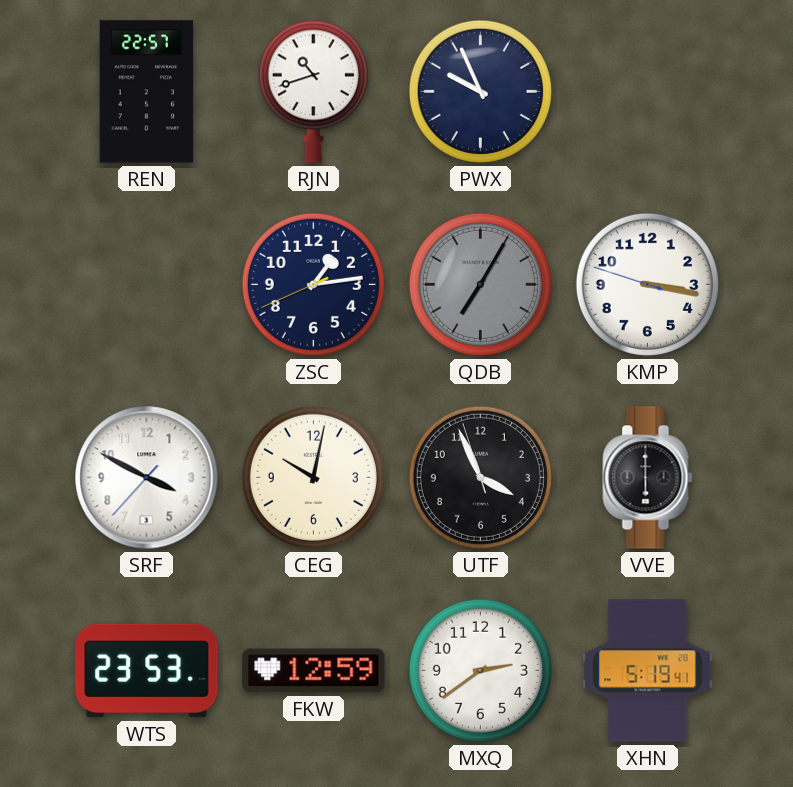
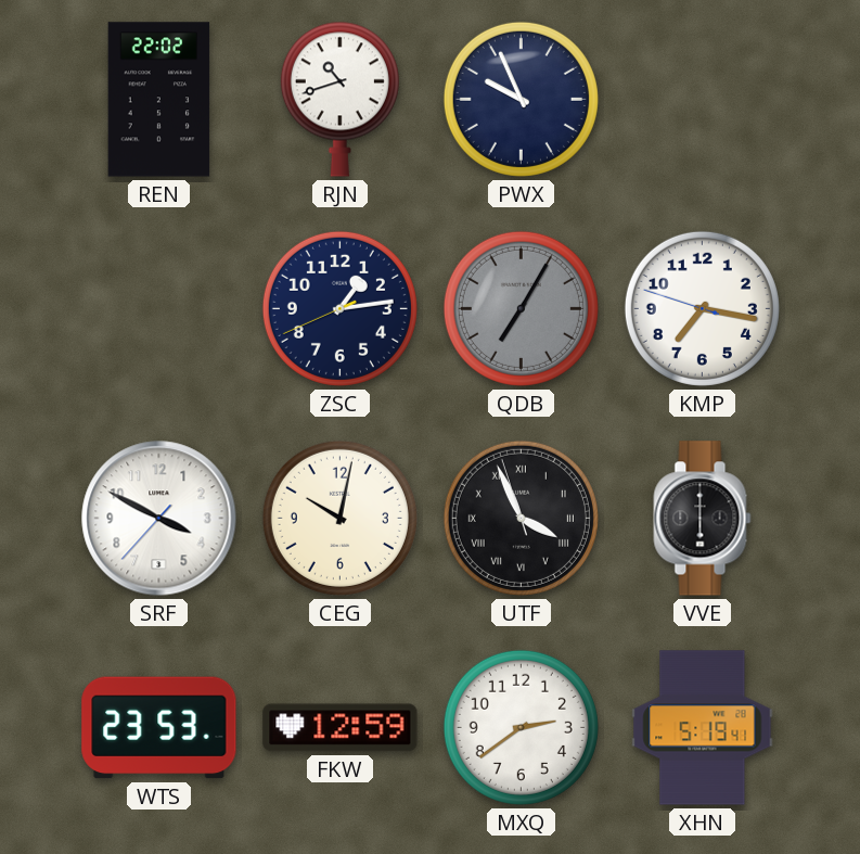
REN: 22:57 -> 22:02 (159, 100)
KMP: 3:16 -> 7:16 (702, 308)
UTF numerals: Arabic -> Roman (521, 518)
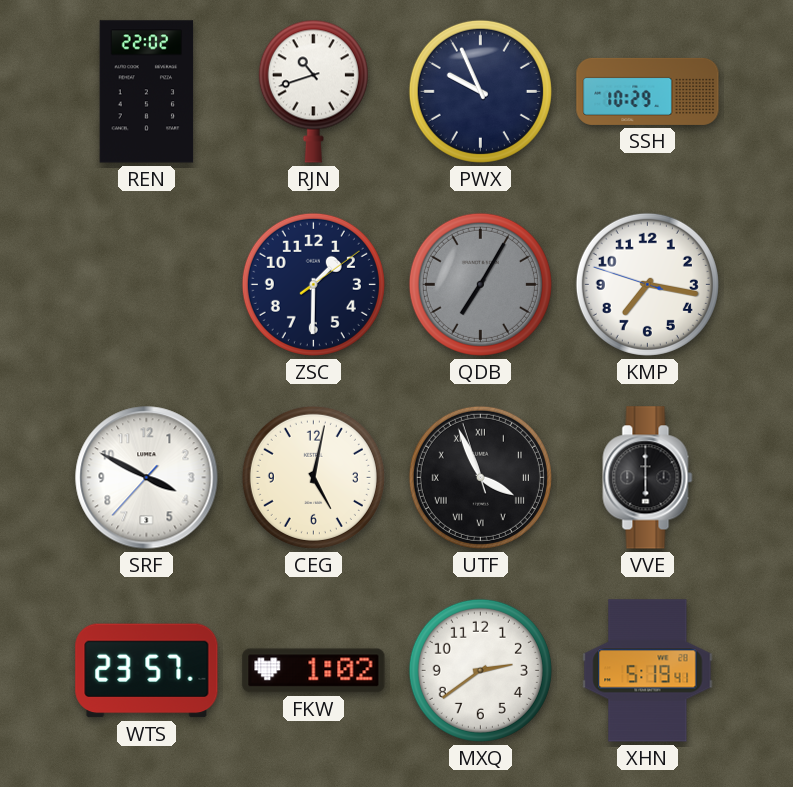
SSH: none -> 10:29 (648, 91)
ZSC: 1:13 -> 1:30 (313, 284)
CEG: 10:02 -> 5:02 (313, 477)
WTS: 23:53 -> 23:57 (147, 671)
FKW: 12:59 -> 1:02 (314, 671)
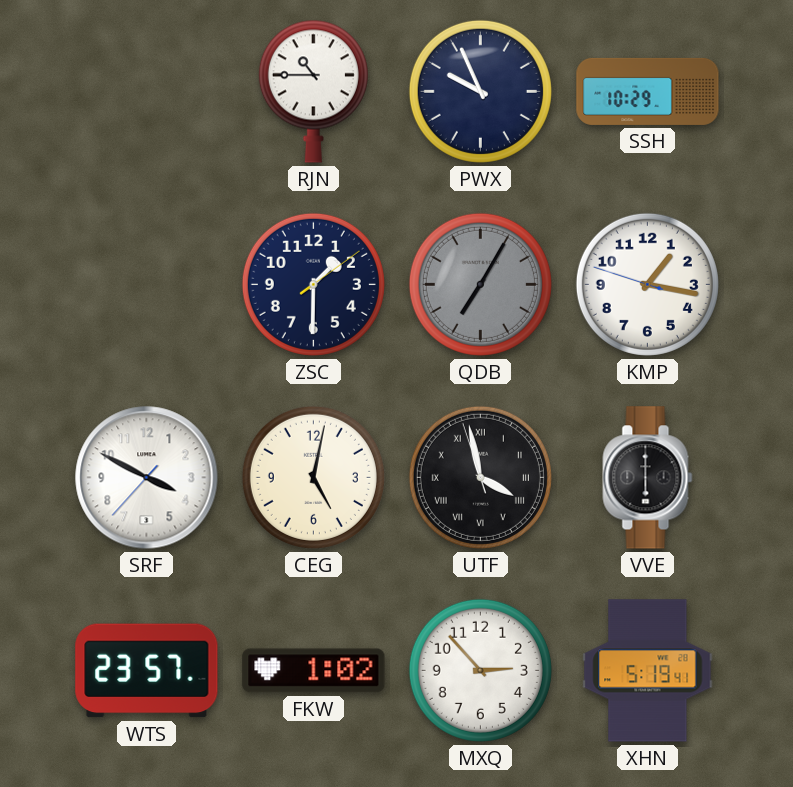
REN: 22:02 -> none (147, 92)
RJN: 10:42 -> 10:45 (313, 91)
KMP: 7:16 -> 1:16 (647, 284)
UTF: 3:55 -> 3:57 (480, 477)
MXQ: 2:39 -> 2:53 (480, 670)
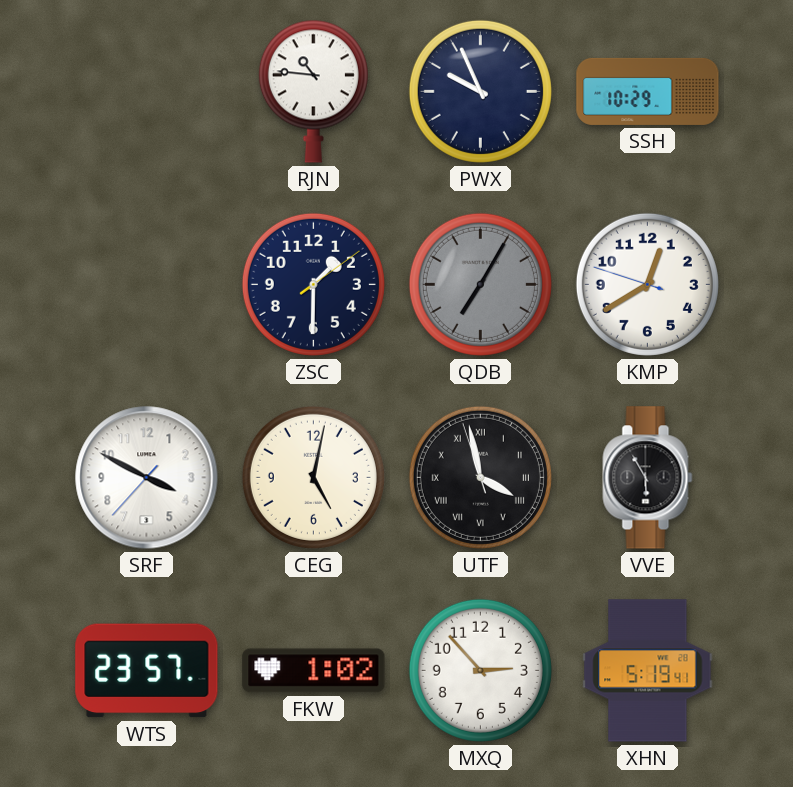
RJN: 10:45 -> 10:46 (313, 91)
KMP: 1:16 -> 12:39 (647, 284)
VVE: 6:00 -> 5:55 (648, 478)
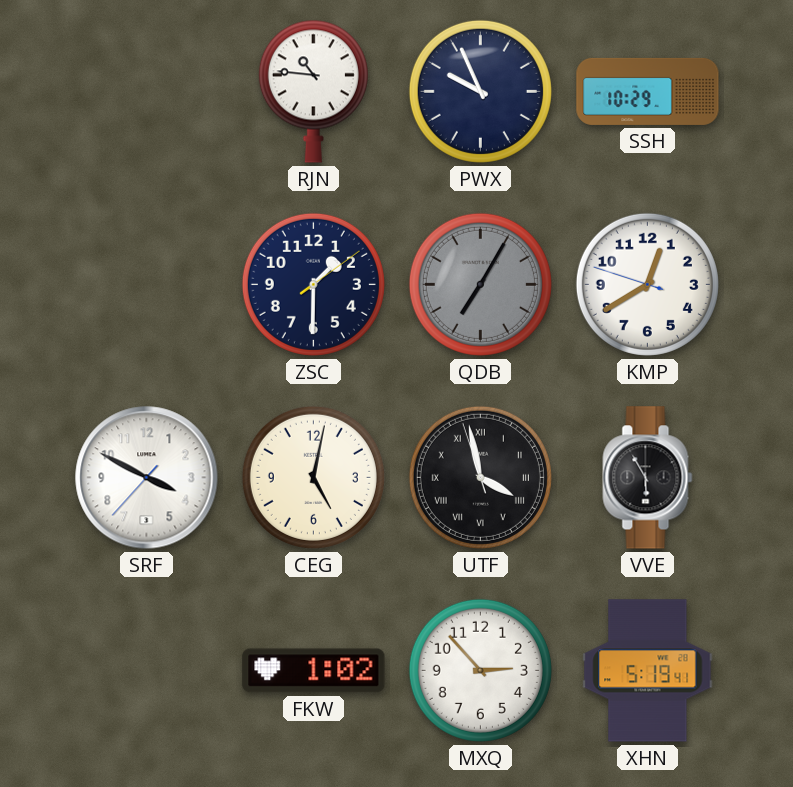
WTS: 23:57 -> none (147, 671)
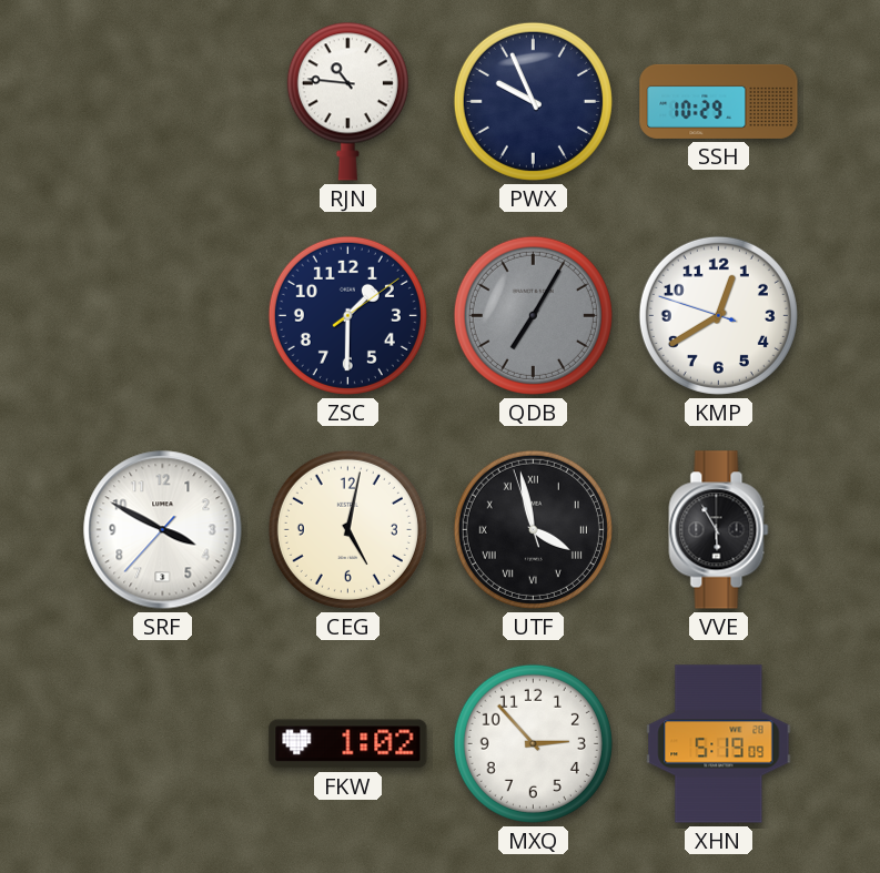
XHN: 5:19:41 -> 5:19:09 (719, 744)
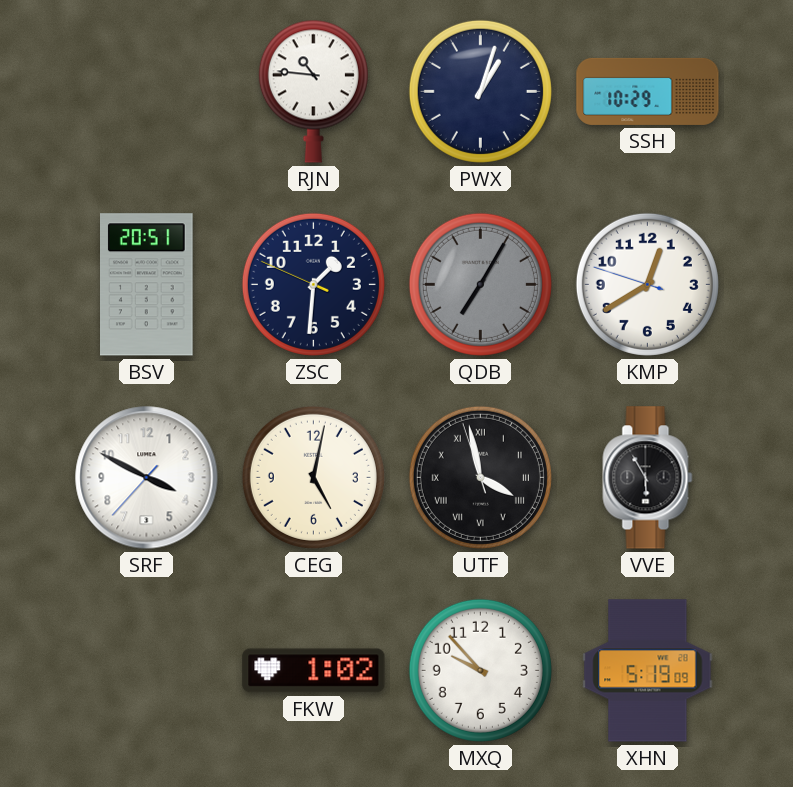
PWX: 9:56 -> 1:03 (480, 91)
BSV: none -> 20:51 (147, 285)
ZSC: 1:30:09 -> 1:30:49 (313, 284)
MXQ: 2:53 -> 9:53 (480, 670)
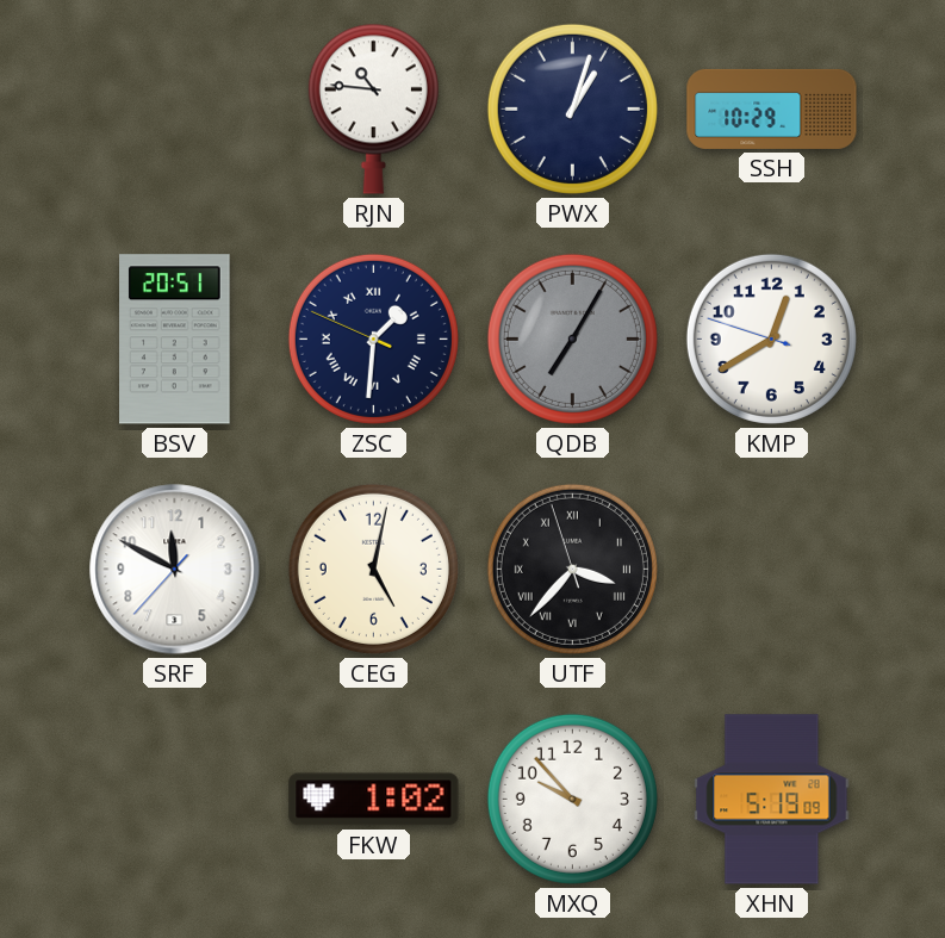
ZSC numerals: Arabic -> Roman (373, 338)
SRF: 3:49 -> 11:49 (175, 570)
UTF: 3:57 -> 3:36 (572, 569)
VVE: 5:55 -> none (648, 478)
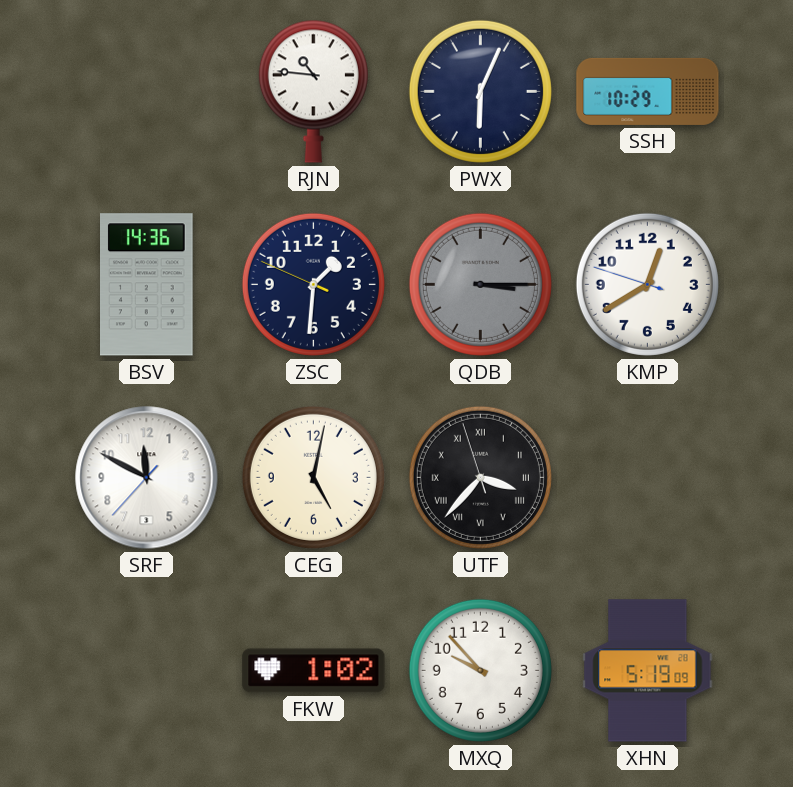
PWX: 1:03 -> 6:04 (480, 91)
BSV: 20:51 -> 14:36 (147, 285)
ZSC numerals: Roman -> Arabic (313, 284)
QDB: 7:05 -> 3:15 (480, 284)
